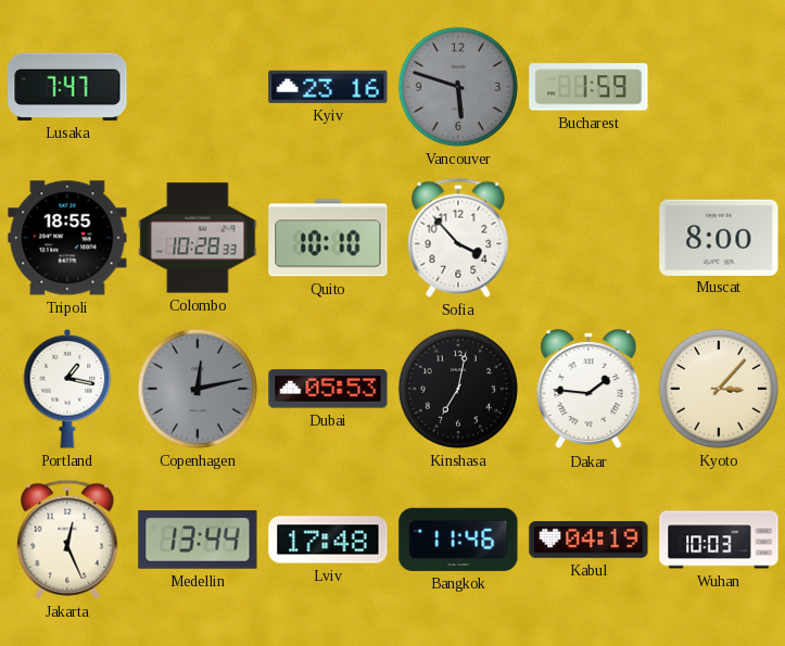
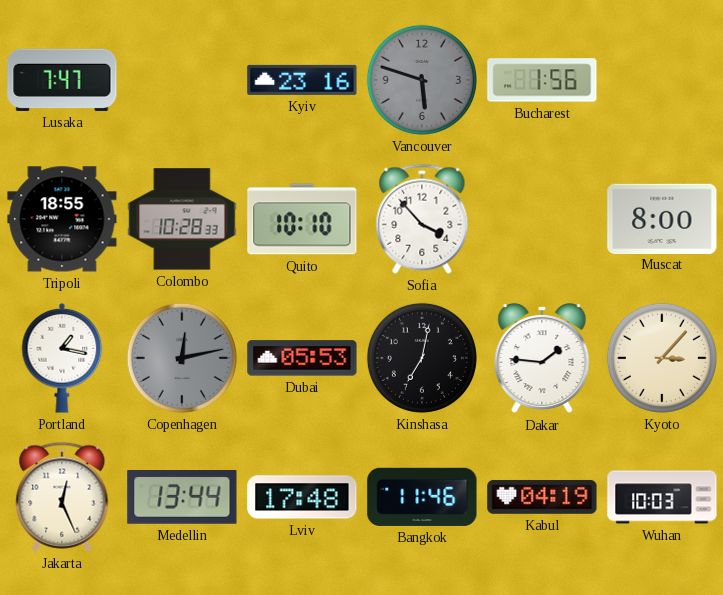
Bucharest: 1:59 -> 1:56 (542, 80)
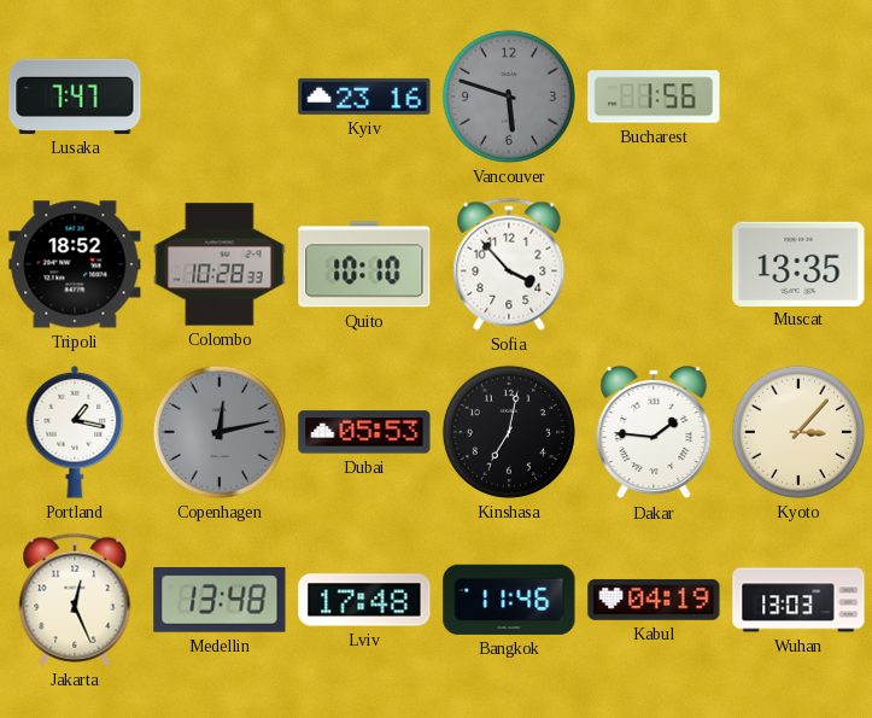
Tripoli: 18:55 -> 18:52 (75, 264)
Muscat: 8:00 -> 13:35 (798, 263)
Medellin: 13:44 -> 13:48 (220, 601)
Wuhan: 10:03 -> 13:03 (798, 600)
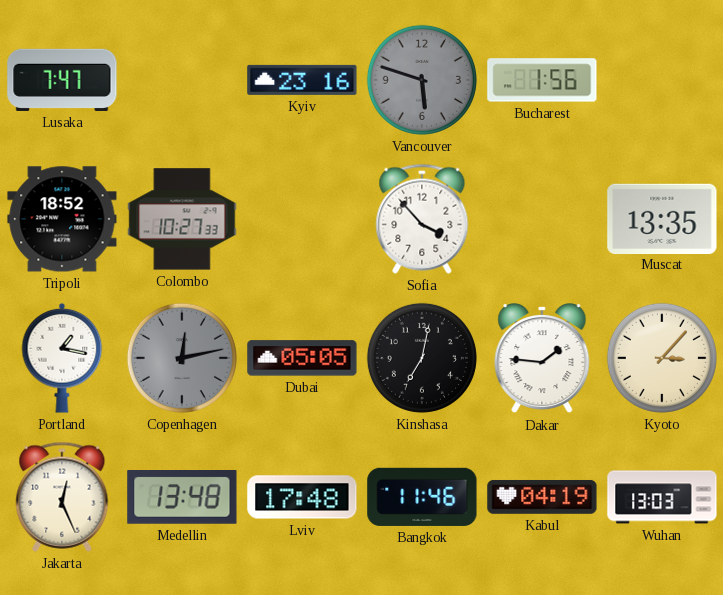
Colombo: 10:28 -> 10:27 (182, 219)
Quito: 10:10 -> none (364, 264)
Dubai: 05:53 -> 05:05 (302, 358)
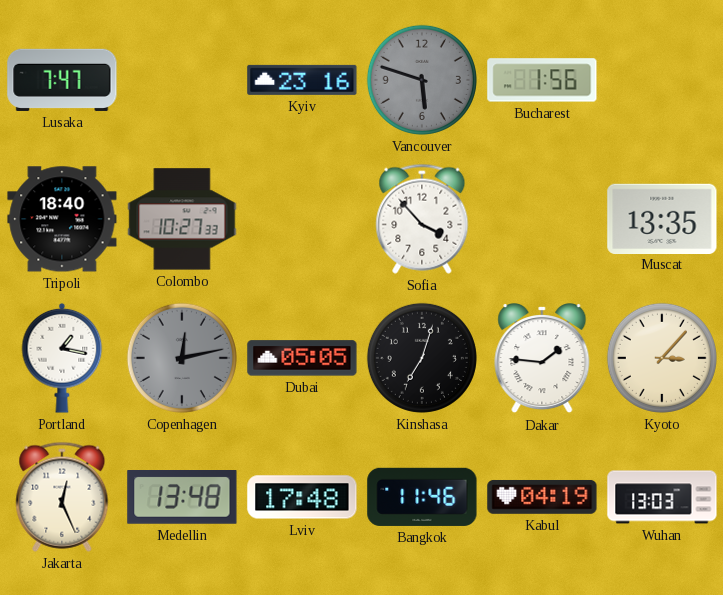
Tripoli: 18:52 -> 18:40 (62, 219)
Kinshasa: 7:02 -> 7:03 (422, 358)
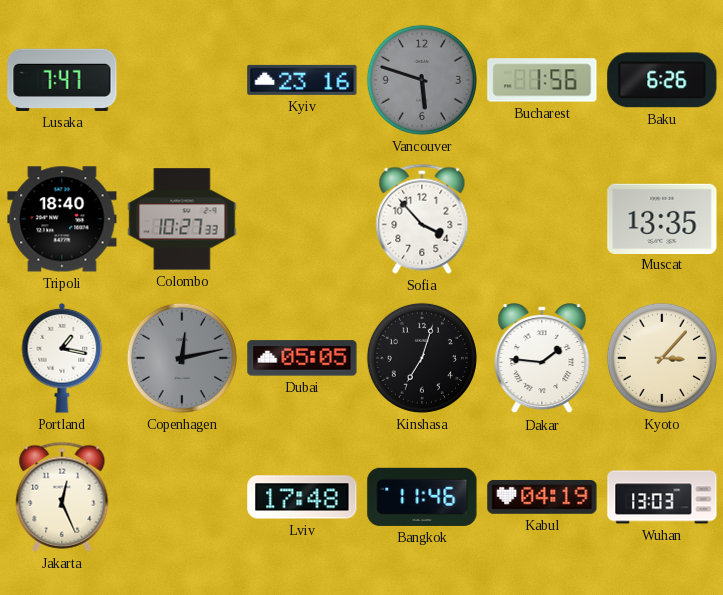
Baku: none -> 6:26 (662, 80)
Medellin: 13:48 -> none (182, 498)
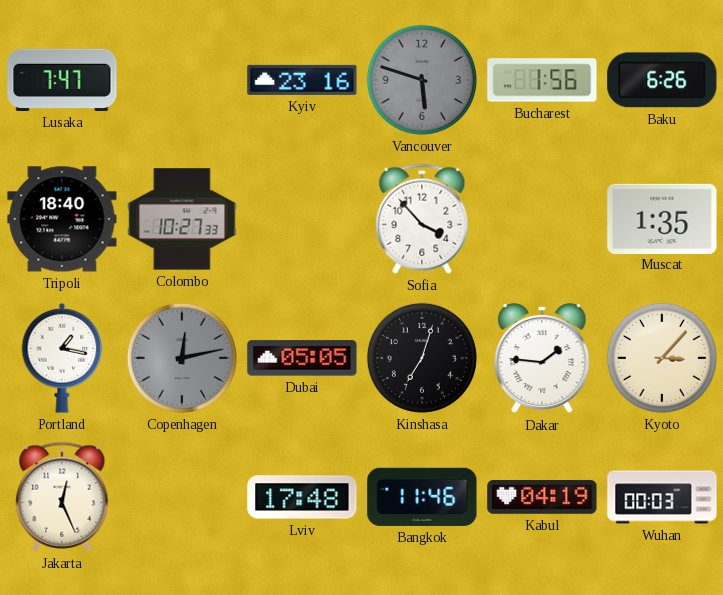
Muscat: 13:35 -> 1:35 (662, 218)
Wuhan: 13:03 -> 00:03 (662, 497)
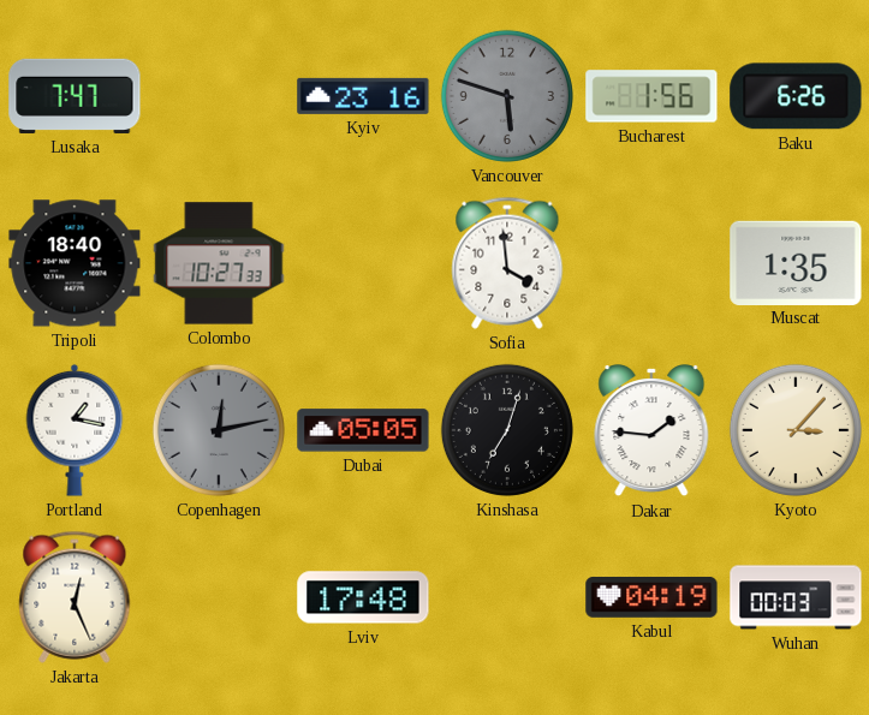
Sofia: 3:53 -> 3:59 (507, 263)
Bangkok: 11:46 -> none (422, 497)
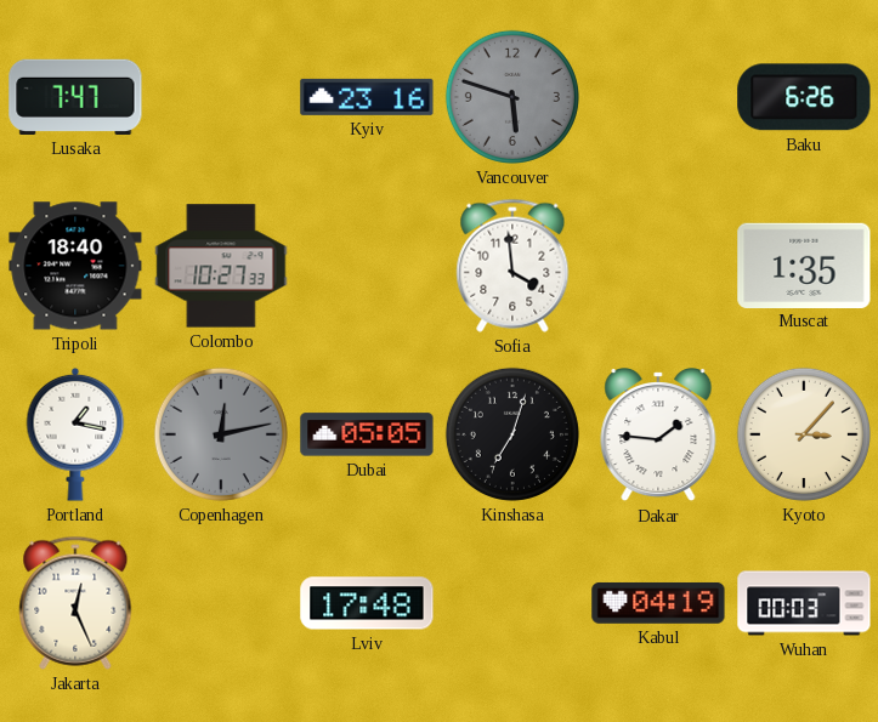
Bucharest: 1:56 -> none (651, 96)
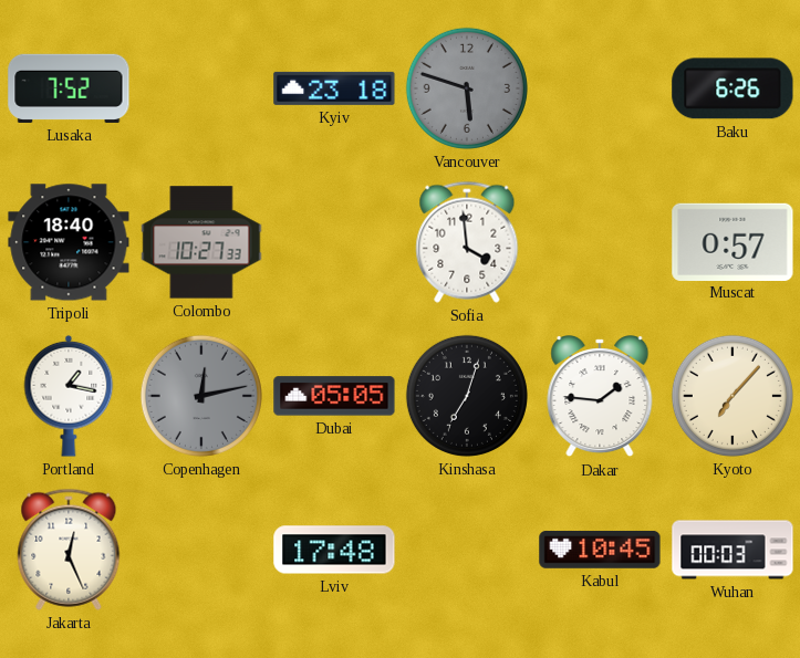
Lusaka: 7:47 -> 7:52 (69, 88)
Kyiv: 23:16 -> 23:18 (334, 88)
Muscat: 1:35 -> 0:57 (733, 241)
Kyoto: 3:07 -> 7:07 (733, 396)
Kabul: 04:19 -> 10:45 (600, 550)
